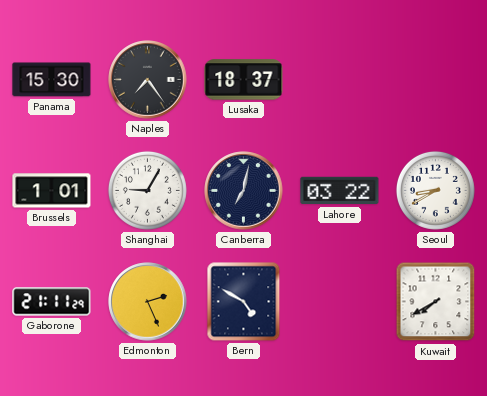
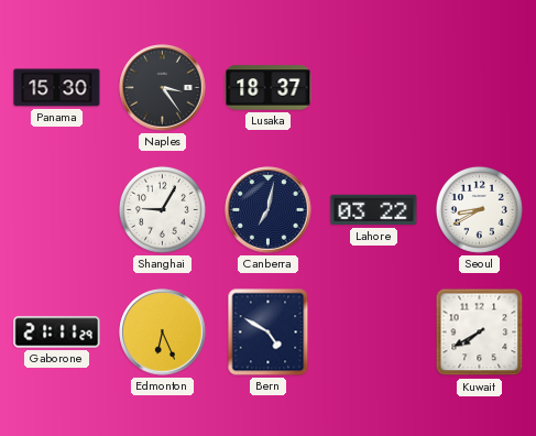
Naples: 7:24 -> 3:24 (163, 88)
Brussels: 1:01 -> none (52, 191)
Edmonton: 2:26 -> 6:26 (163, 333)
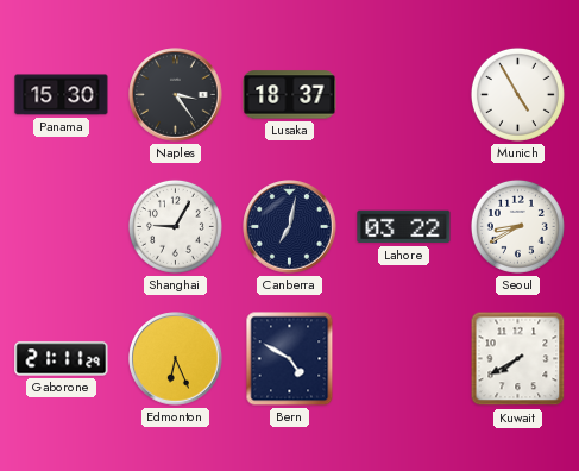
Munich: none -> 4:55 (517, 94)
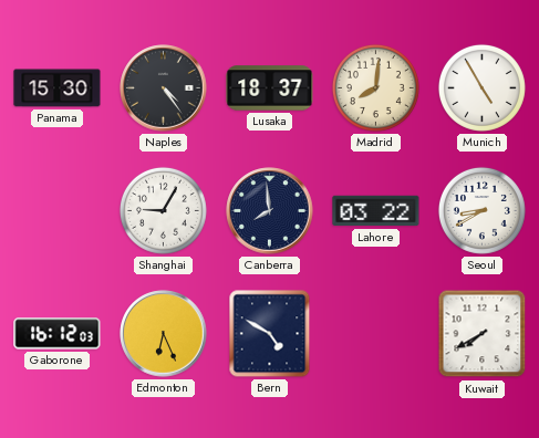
Naples: 3:24 -> 4:24 (164, 88)
Madrid: none -> 8:01 (375, 87)
Canberra: 7:02 -> 7:59 (270, 211)
Gaborone: 21:11 -> 16:12 (58, 334)
